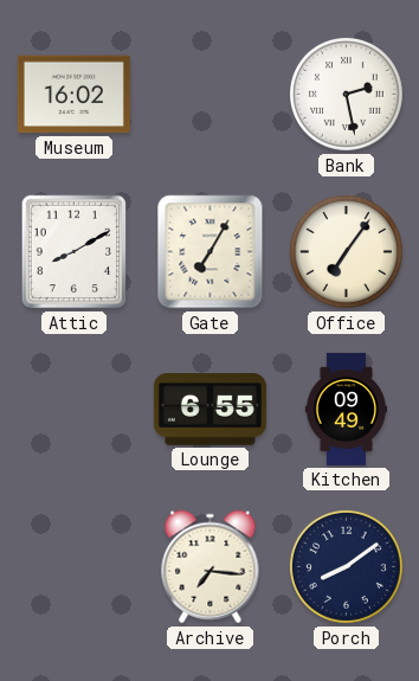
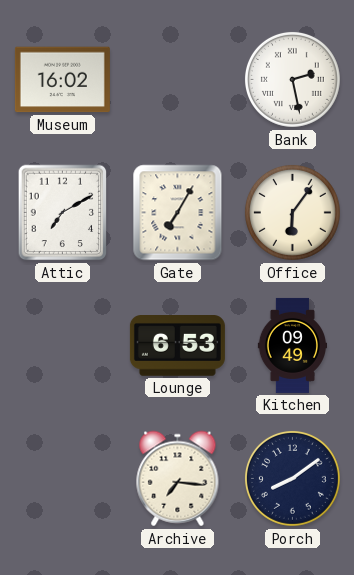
Attic: 8:10 -> 7:10 (63, 213)
Office: 7:06 -> 6:06 (292, 212)
Lounge: 6:55 -> 6:53 (177, 346)
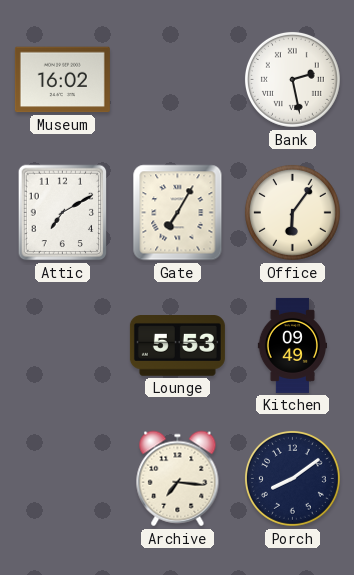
Lounge: 6:53 -> 5:53 (177, 346)
